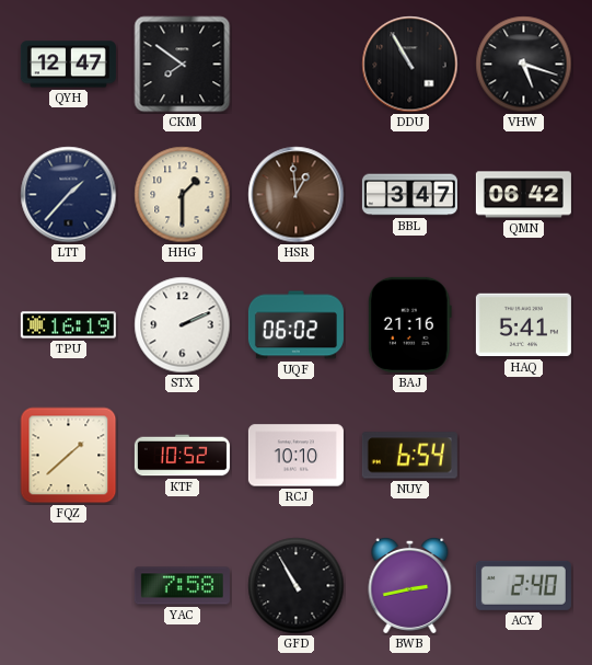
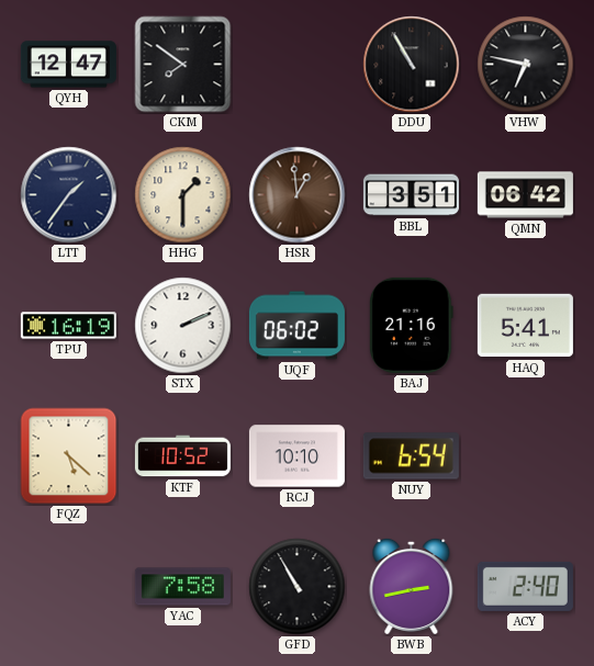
VHW: 5:18 -> 6:47 (526, 65)
LTT: 1:37 -> 1:36 (69, 195)
BBL: 3:47 -> 3:51 (411, 195)
FQZ: 1:38 -> 5:22 (69, 456)
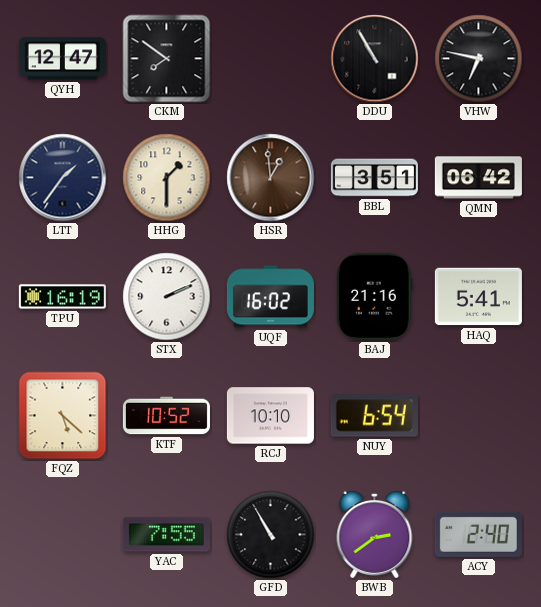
UQF: 06:02 -> 16:02 (270, 297)
YAC: 7:58 -> 7:55 (166, 535)
BWB: 2:43 -> 2:39 (375, 534)
